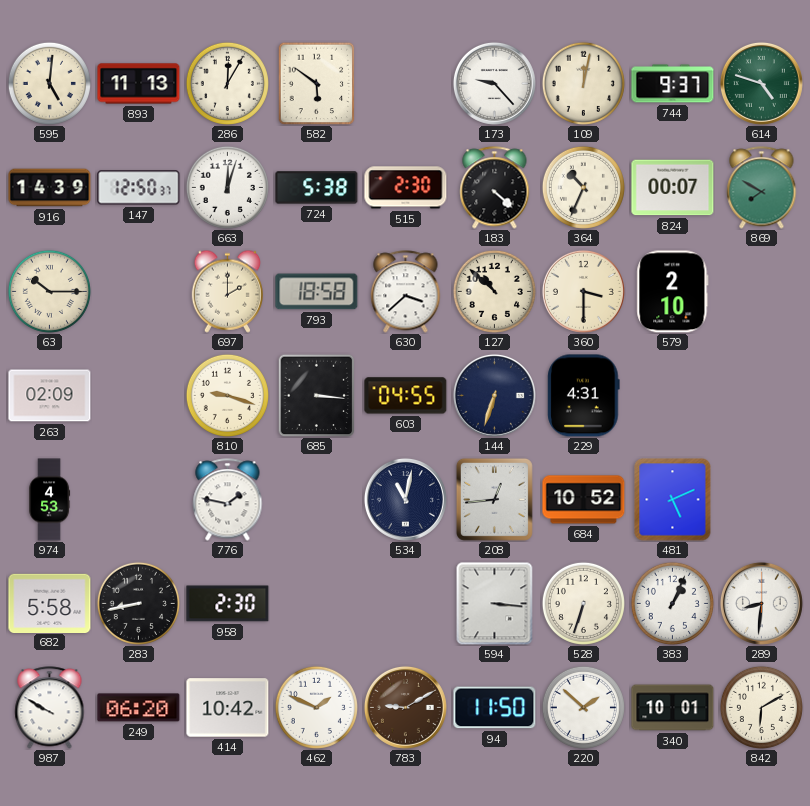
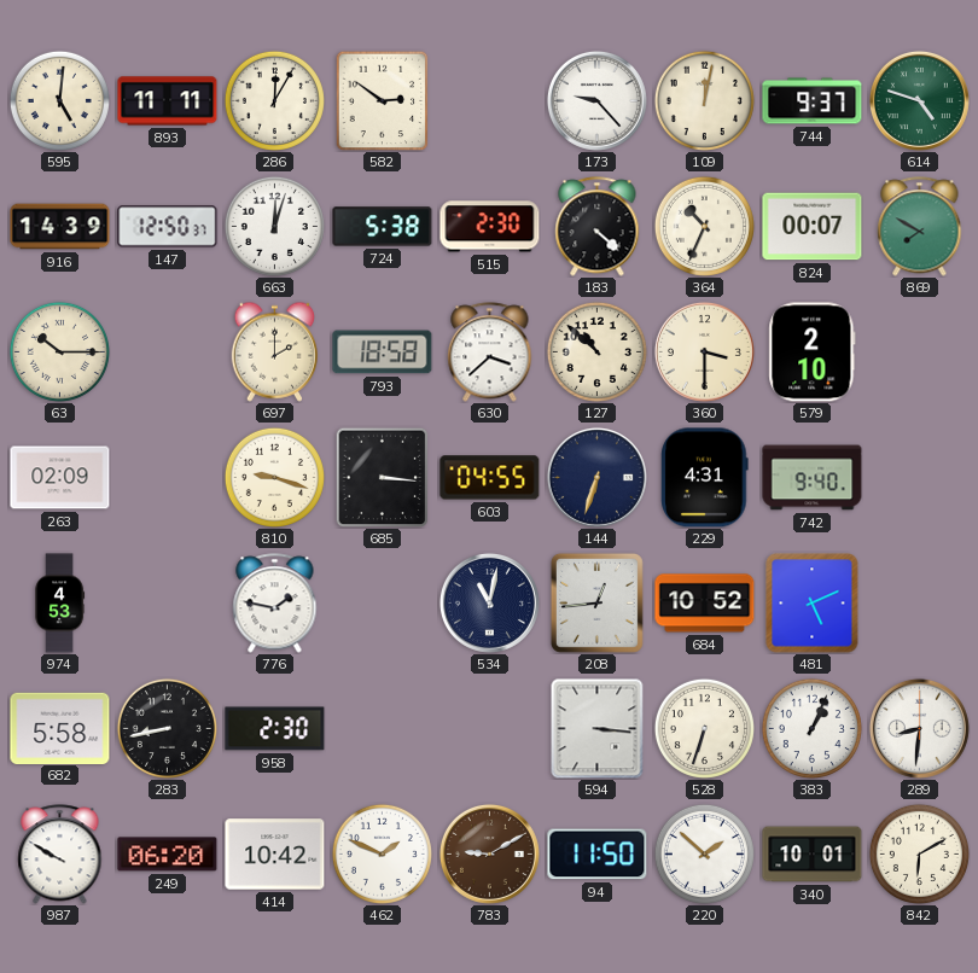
893: 11:13 -> 11:11 (168, 101)
582: 5:51 -> 2:51 (383, 100)
742: none -> 9:40 (813, 478)
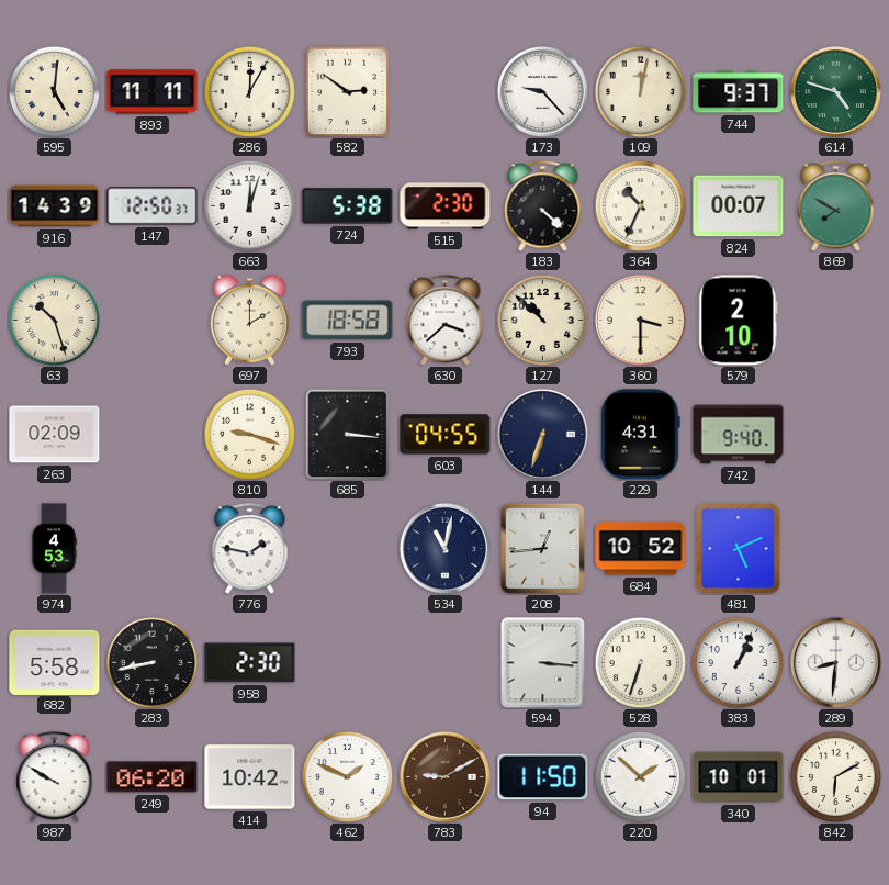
63: 10:15 -> 10:27 (54, 320)
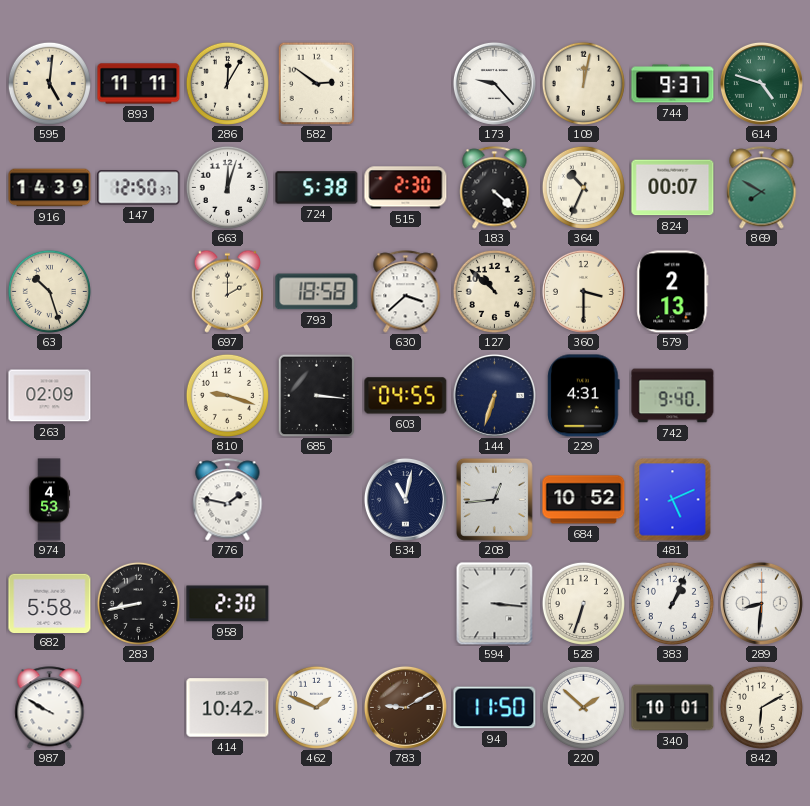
579: 2:10 -> 2:13 (673, 292)
249: 06:20 -> none (153, 777)
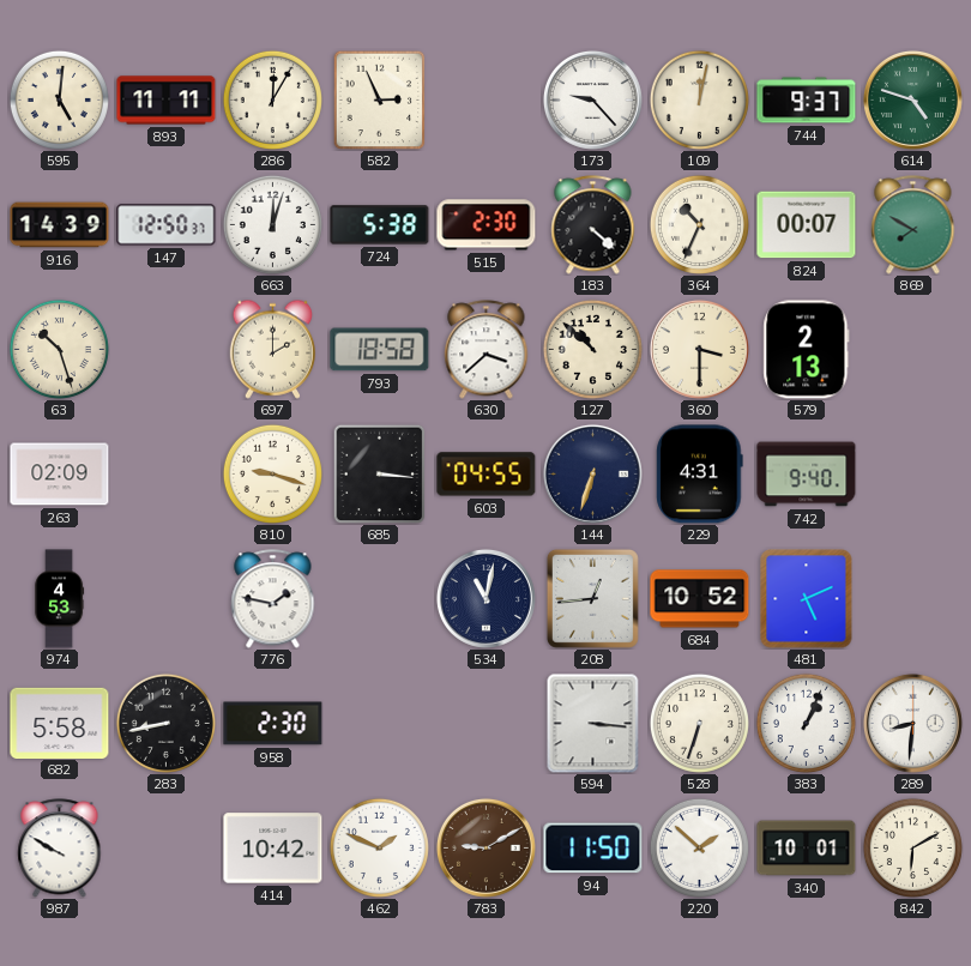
582: 2:51 -> 2:56 (380, 99)
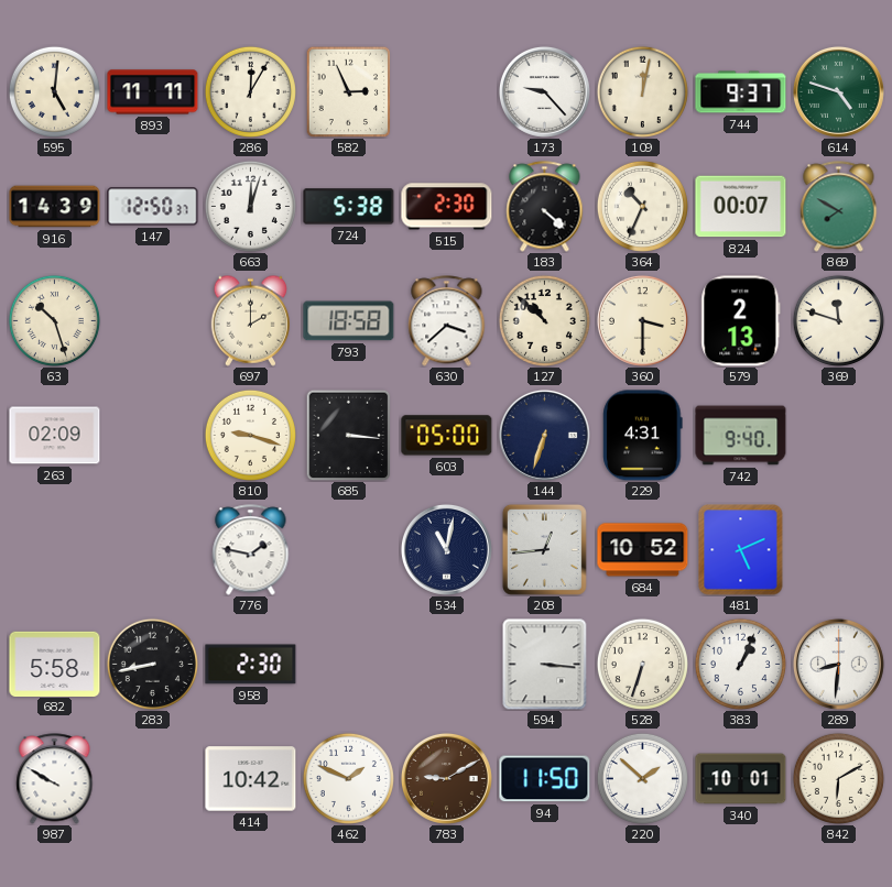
369: none -> 11:48 (838, 320)
603: 04:55 -> 05:00 (447, 436)
974: 4:53 -> none (60, 599)
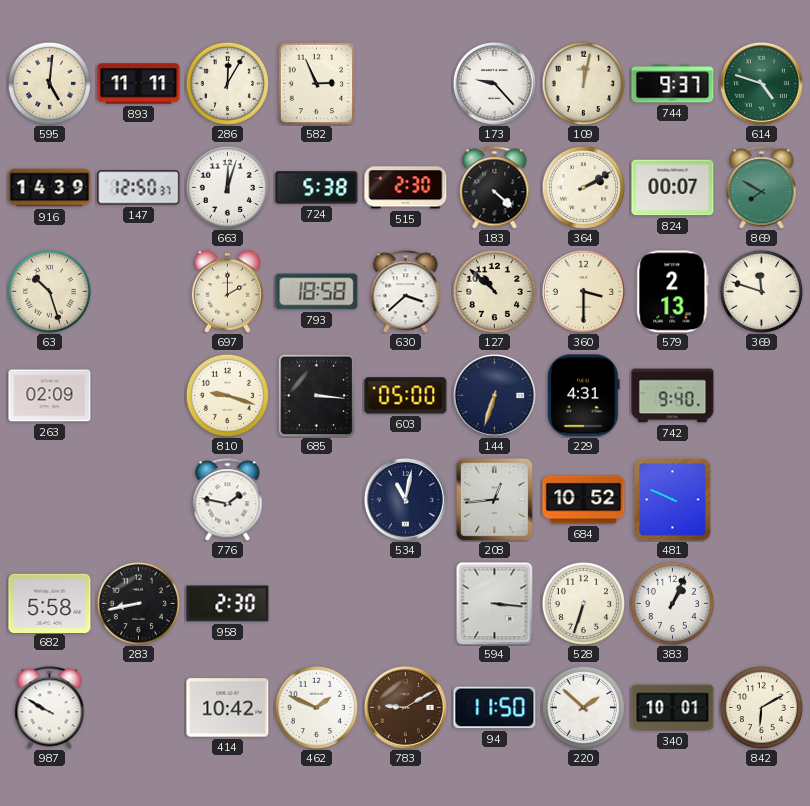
364: 10:34 -> 2:10 (583, 187)
481: 5:11 -> 9:49 (673, 500)
289: 8:31 -> none (838, 664)
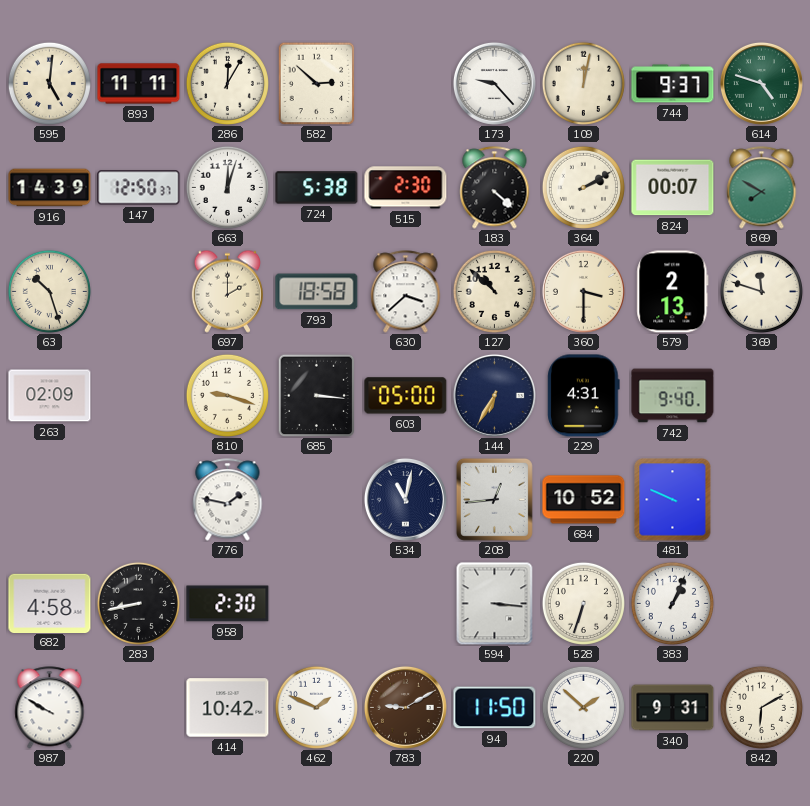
582: 2:56 -> 2:52 (317, 83)
144: 6:33 -> 6:35 (494, 395)
682: 5:58 -> 4:58 (50, 603)
340: 10:01 -> 9:31 (673, 708)
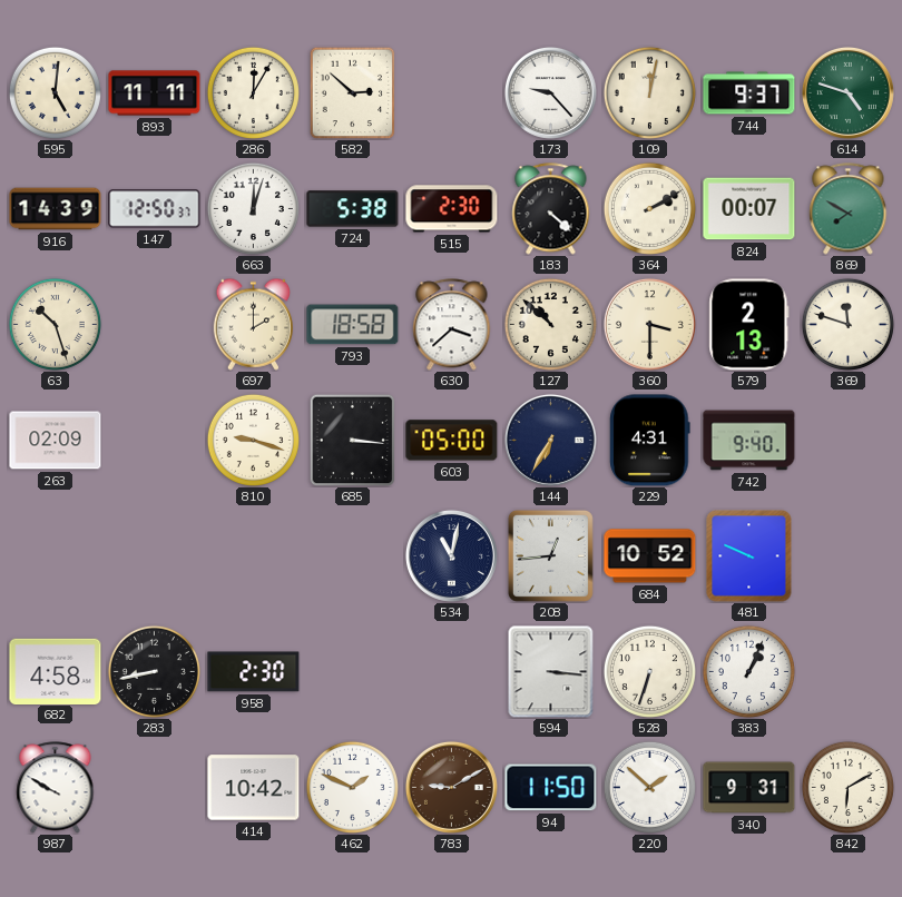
776: 1:47 -> none (228, 500)
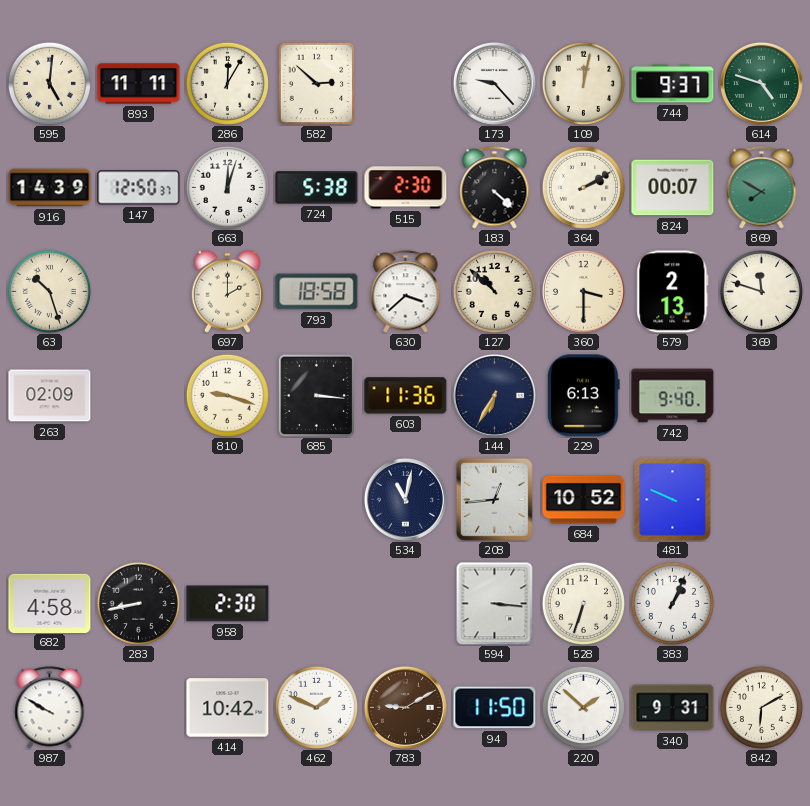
603: 05:00 -> 11:36 (406, 396)
229: 4:31 -> 6:13 (584, 396)
